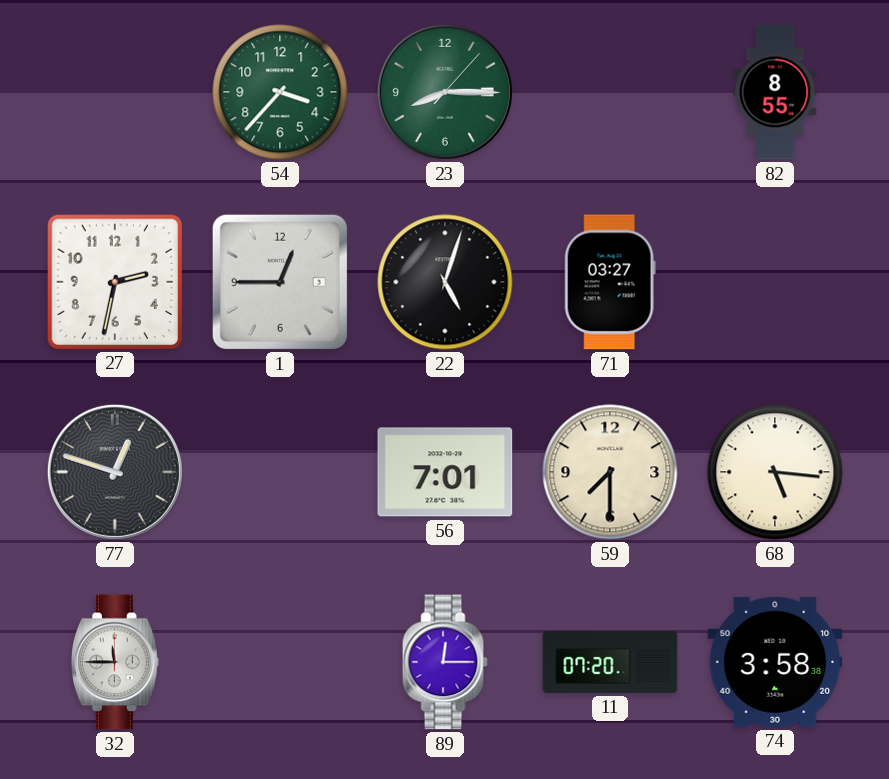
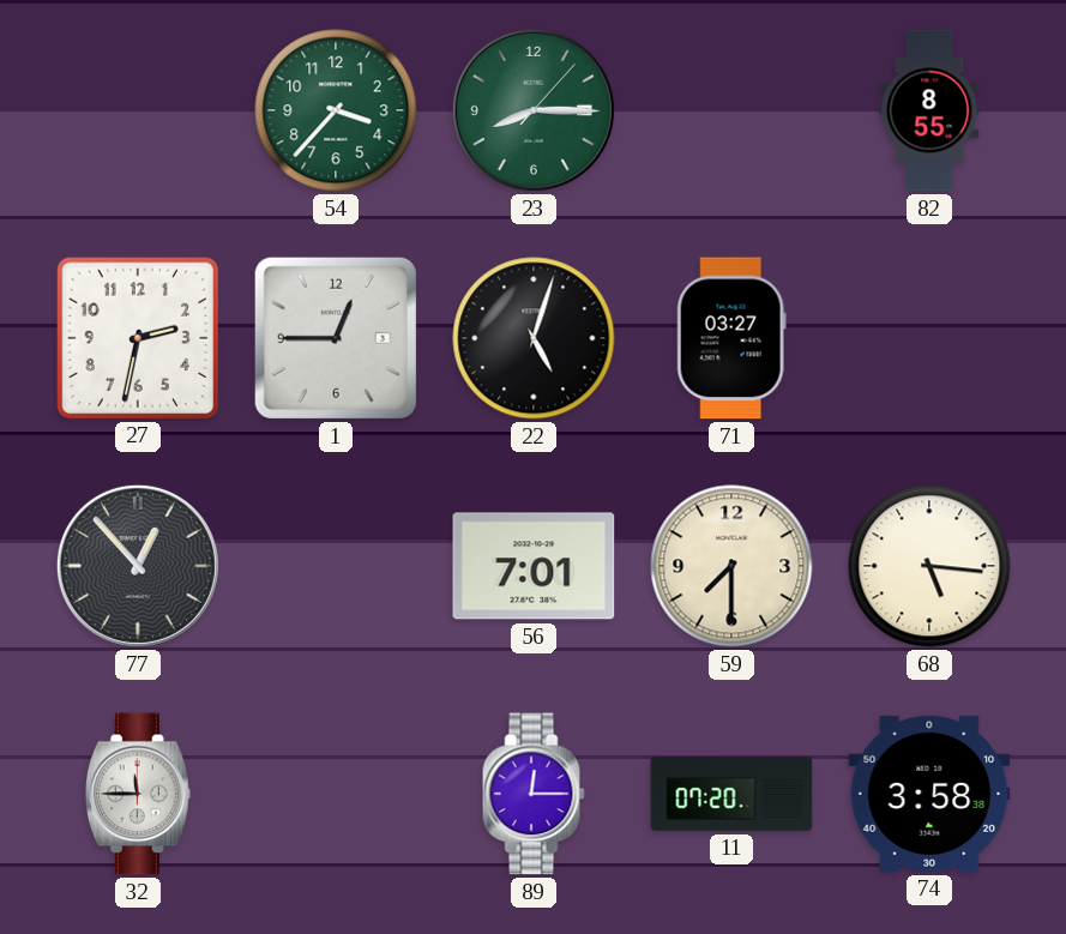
77: 12:48 -> 12:53 (138, 566)
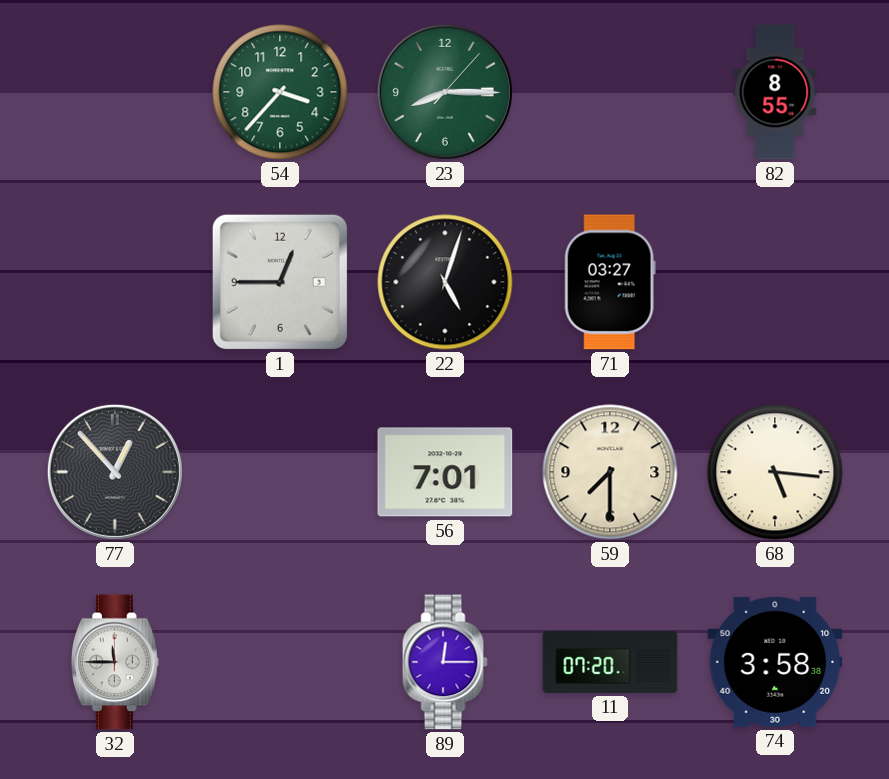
27: 2:32 -> none (137, 337)
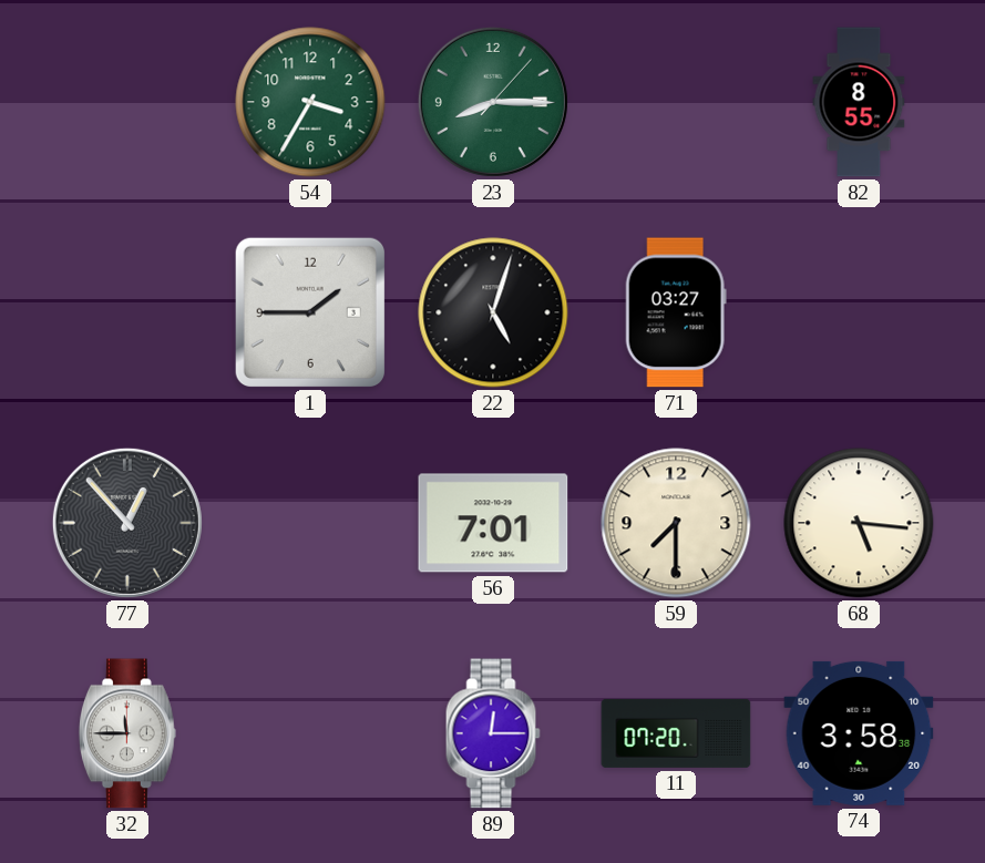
54: 3:37 -> 3:35 (310, 102)
1: 12:45 -> 1:45 (310, 312)
